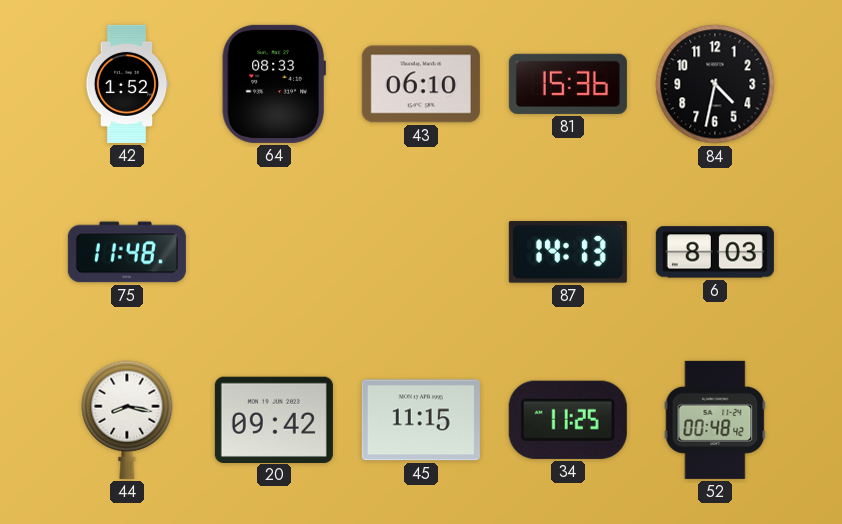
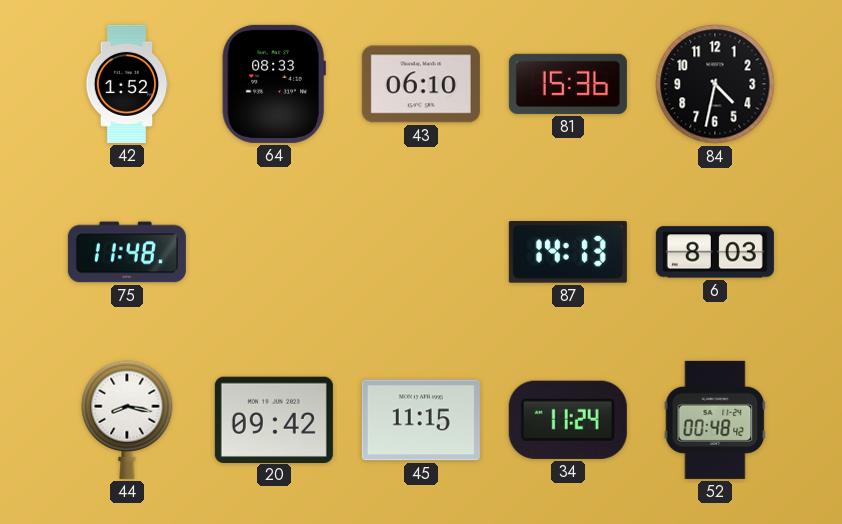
34: 11:25 -> 11:24 (568, 420)
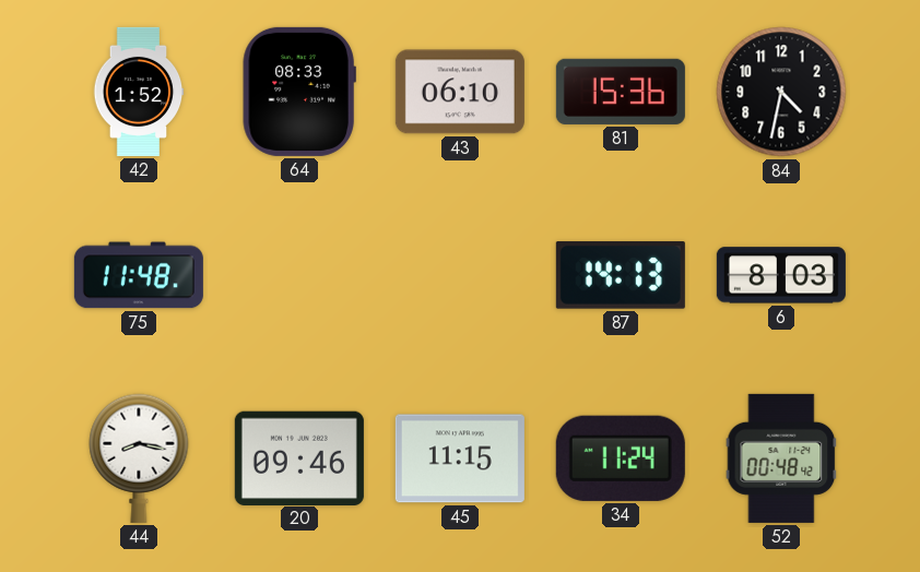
20: 09:42 -> 09:46 (299, 457)
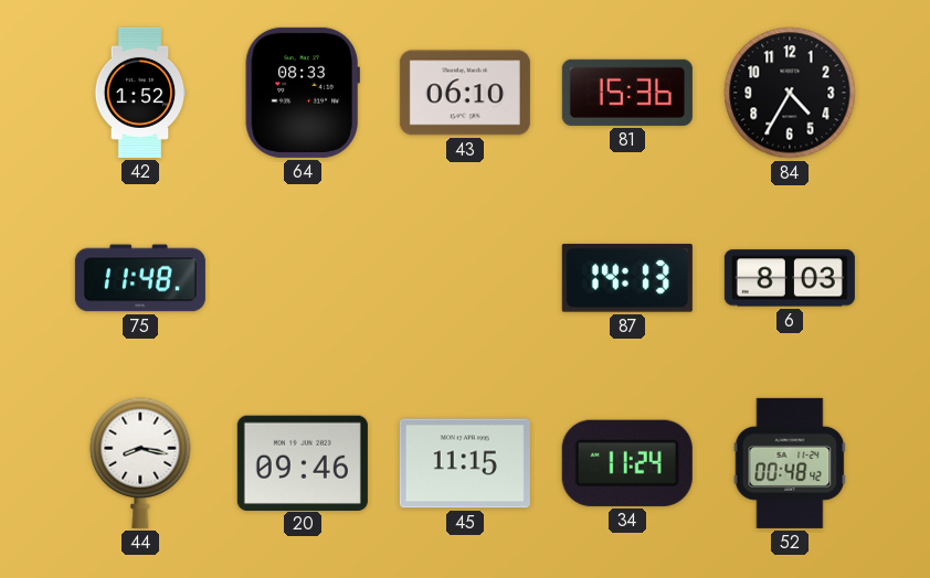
84: 4:32 -> 4:35 (790, 93)
